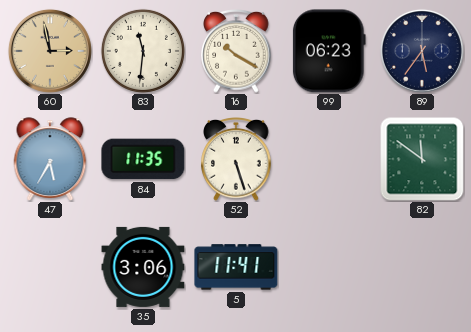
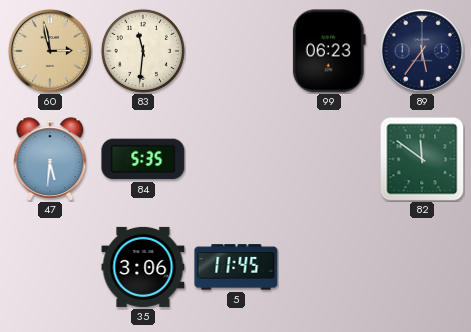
16: 10:20 -> none (236, 52)
47: 5:35 -> 5:31 (50, 159)
84: 11:35 -> 5:35 (143, 159)
52: 5:27 -> none (236, 160)
5: 11:41 -> 11:45 (236, 267)
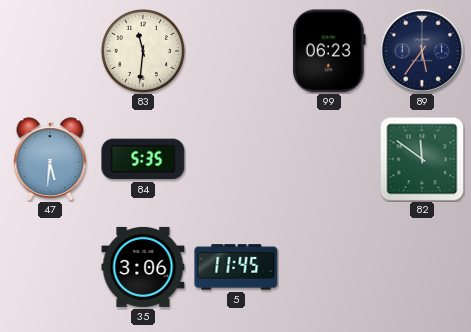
60: 2:58 -> none (50, 51)
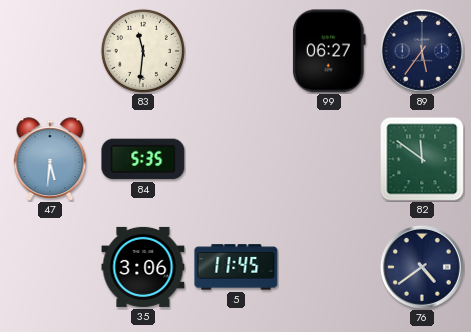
99: 06:23 -> 06:27 (329, 51)
76: none -> 4:39 (422, 267)
